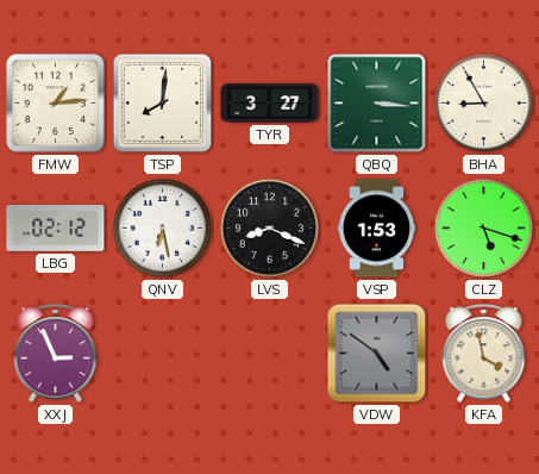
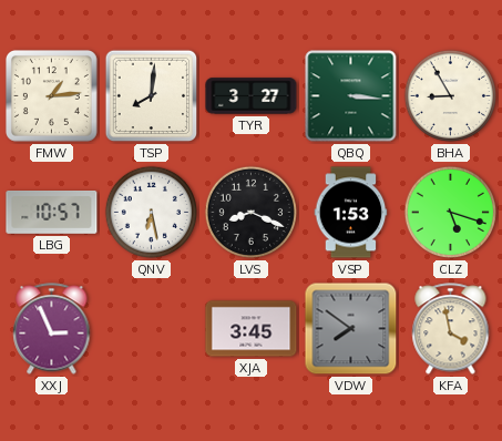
LBG: 02:12 -> 10:57 (52, 213)
XJA: none -> 3:45 (252, 329)
VDW: 4:51 -> 7:51 (351, 329)
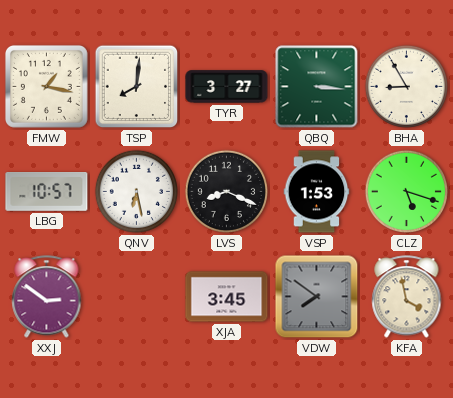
FMW: 1:14 -> 1:17 (46, 86)
XXJ: 2:56 -> 2:51 (47, 297)
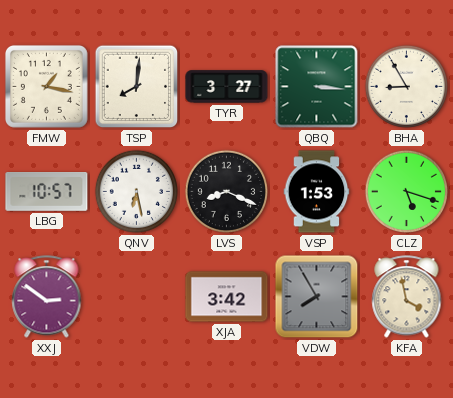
XJA: 3:45 -> 3:42 (227, 297)
VDW: 7:51 -> 7:55 (317, 297)
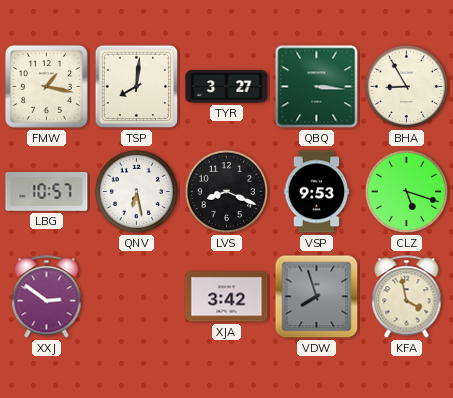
VSP: 1:53 -> 9:53 (317, 192)
VDW: 7:55 -> 7:57 (317, 297)
